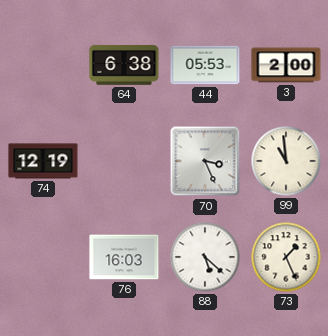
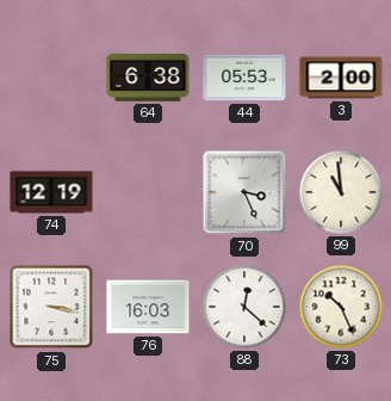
75: none -> 3:17 (51, 307)
88: 5:22 -> 12:22 (244, 307)
73: 1:26 -> 10:26 (341, 307)
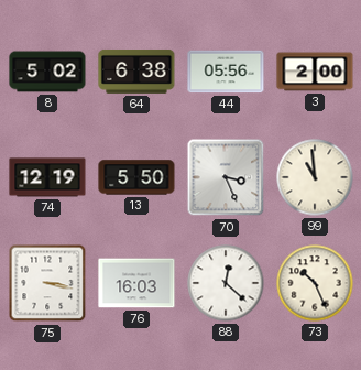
8: none -> 5:02 (47, 72)
44: 05:53 -> 05:56 (226, 72)
13: none -> 5:50 (136, 177)
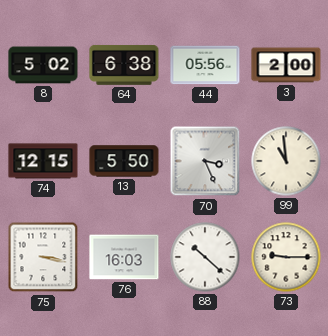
74: 12:19 -> 12:15 (43, 161)
88: 12:22 -> 10:22 (205, 257)
73: 10:26 -> 9:15 (286, 257)
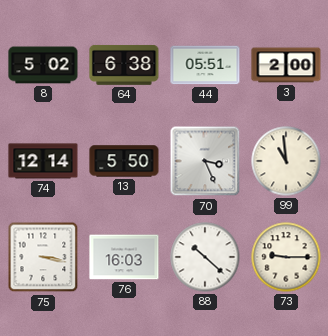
44: 05:56 -> 05:51 (205, 65)
74: 12:15 -> 12:14 (43, 161)
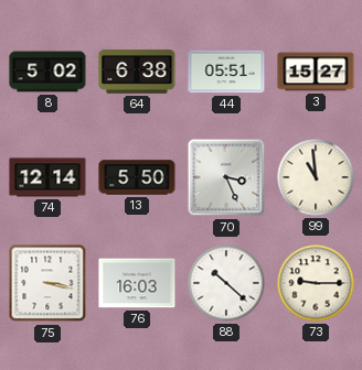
3: 2:00 -> 15:27 (316, 72)
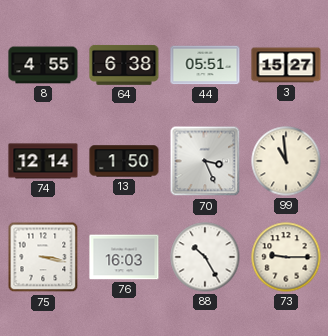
8: 5:02 -> 4:55 (43, 65)
13: 5:50 -> 1:50 (124, 161)
88: 10:22 -> 10:25 (205, 257)
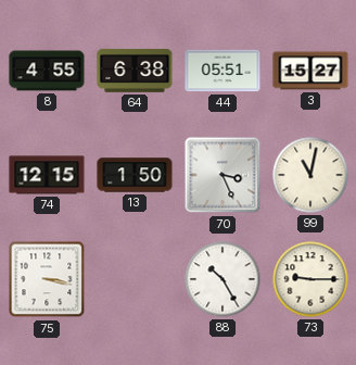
74: 12:14 -> 12:15 (47, 175)
99: 10:59 -> 11:02 (310, 175)
76: 16:03 -> none (124, 257)
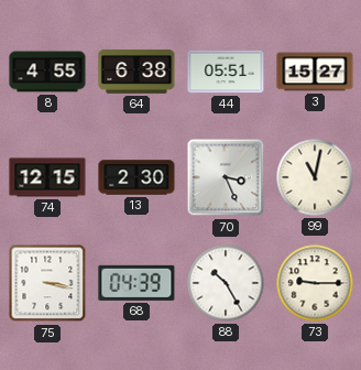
13: 1:50 -> 2:30 (136, 177)
68: none -> 04:39 (136, 283)
